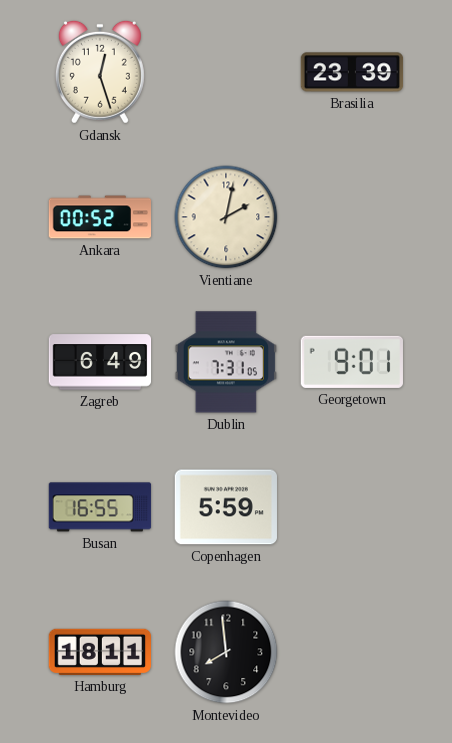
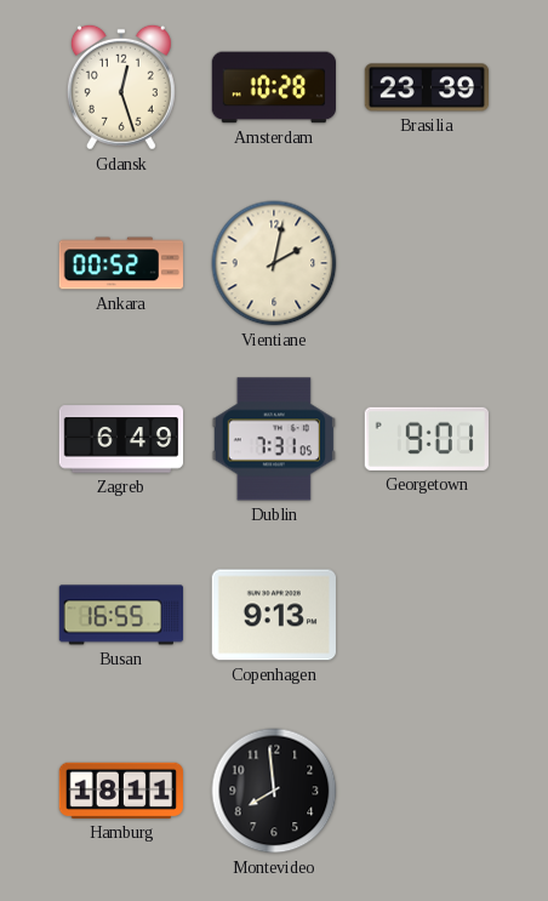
Amsterdam: none -> 10:28 (273, 87)
Copenhagen: 5:59 -> 9:13 (273, 615)
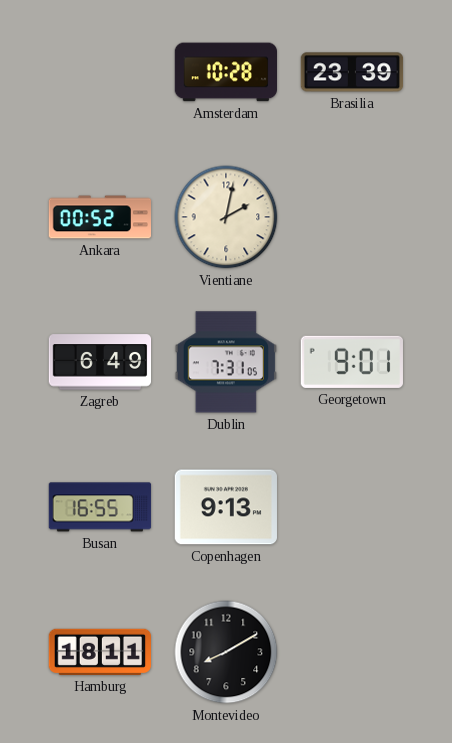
Gdansk: 12:27 -> none (121, 87)
Montevideo: 7:59 -> 8:10 (226, 652)
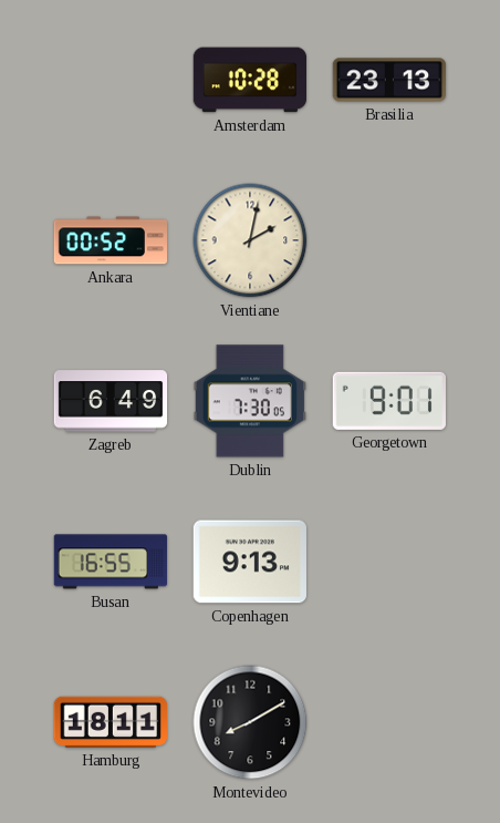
Brasilia: 23:39 -> 23:13 (389, 80)
Dublin: 7:31 -> 7:30 (249, 401)
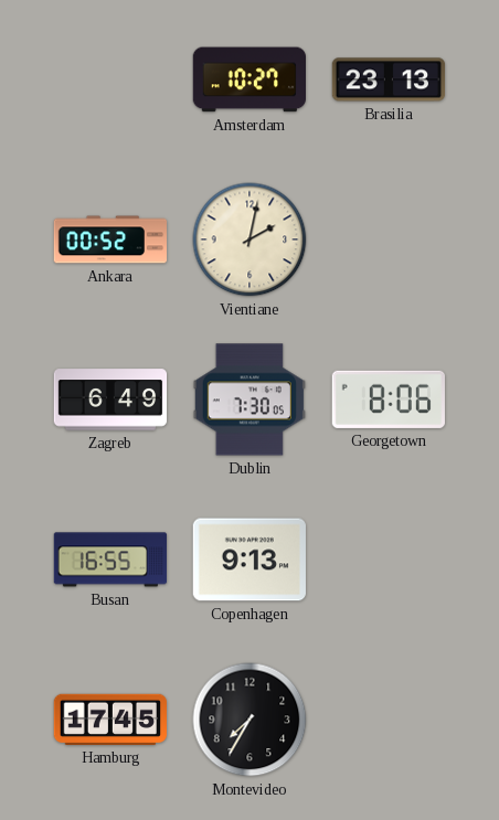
Amsterdam: 10:28 -> 10:27 (248, 79)
Georgetown: 9:01 -> 8:06 (389, 400)
Hamburg: 18:11 -> 17:45 (109, 720)
Montevideo: 8:10 -> 7:35 (250, 720)
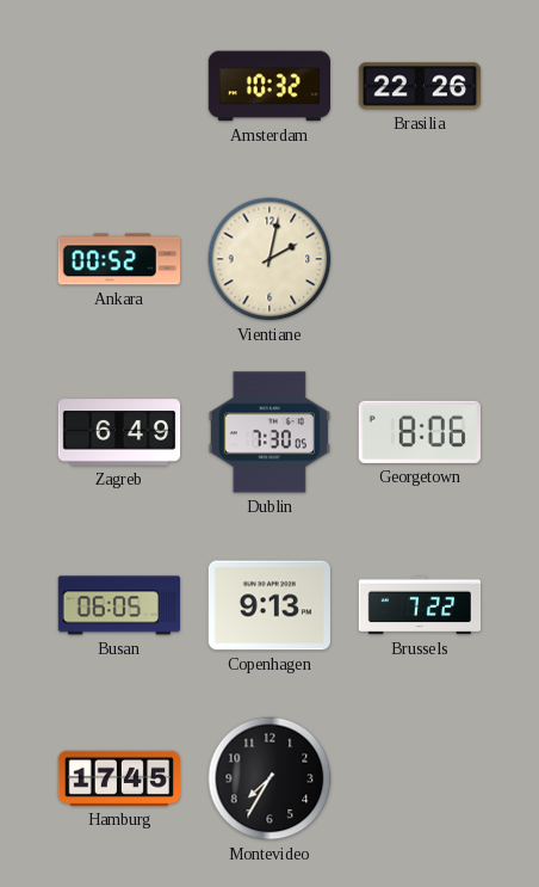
Amsterdam: 10:27 -> 10:32 (268, 86)
Brasilia: 23:13 -> 22:26 (420, 86)
Busan: 16:55 -> 06:05 (119, 605)
Brussels: none -> 7:22 (420, 605)
